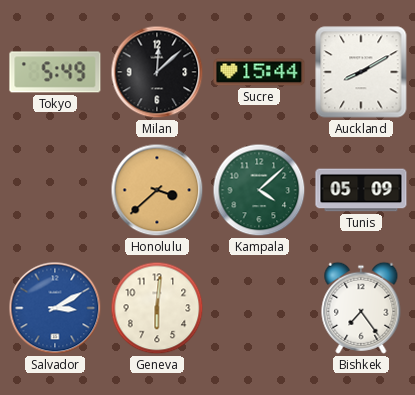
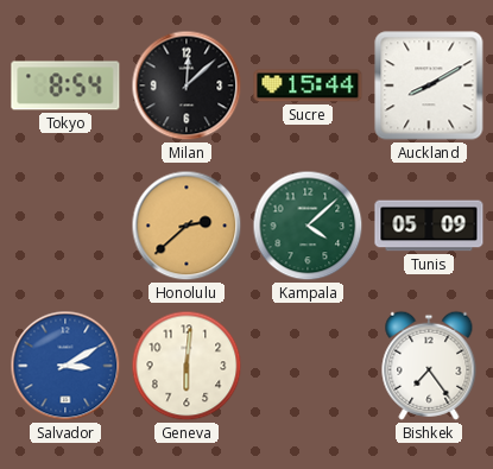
Tokyo: 5:49 -> 8:54 (65, 85)
Honolulu: 3:38 -> 2:38 (187, 226)
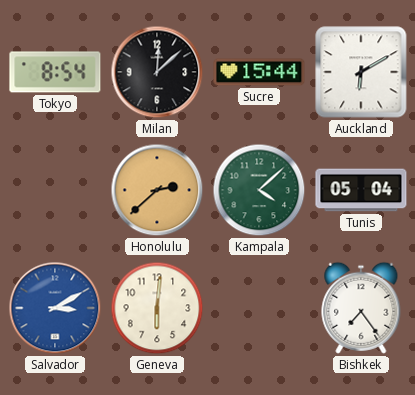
Auckland: 8:10 -> 6:10 (361, 72)
Tunis: 05:09 -> 05:04 (361, 190)
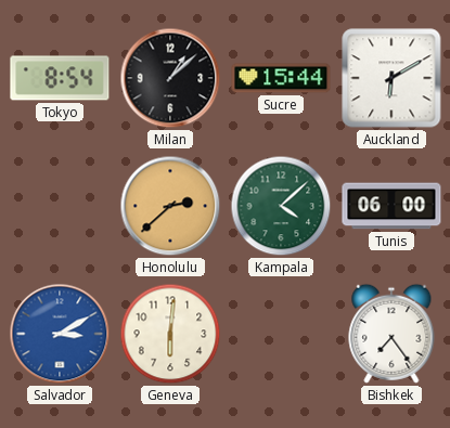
Milan: 12:08 -> 1:08 (170, 78)
Tunis: 05:04 -> 06:00 (391, 206)
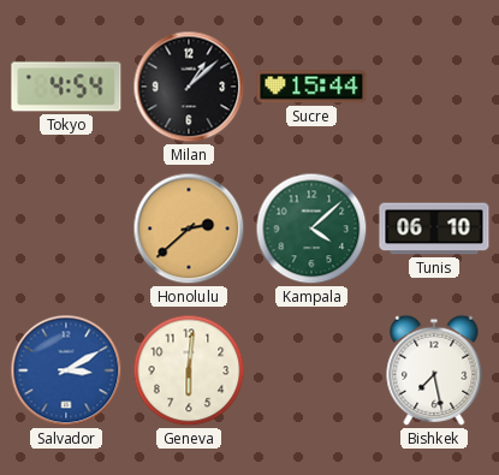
Tokyo: 8:54 -> 4:54 (66, 87)
Auckland: 6:10 -> none (391, 78)
Tunis: 06:00 -> 06:10 (434, 228)
Bishkek: 7:24 -> 7:28 (434, 370)
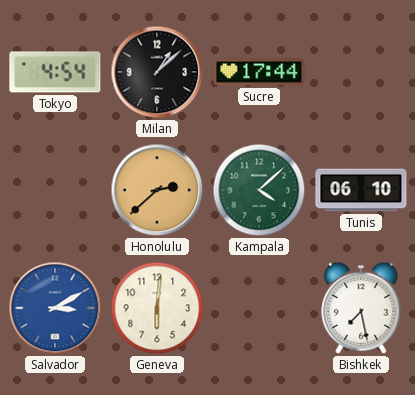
Sucre: 15:44 -> 17:44 (259, 72)
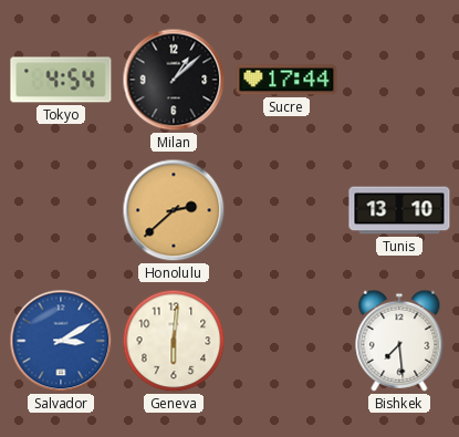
Kampala: 4:08 -> none (259, 190)
Tunis: 06:10 -> 13:10 (399, 210)
Bishkek: 7:28 -> 7:29 (399, 341)
